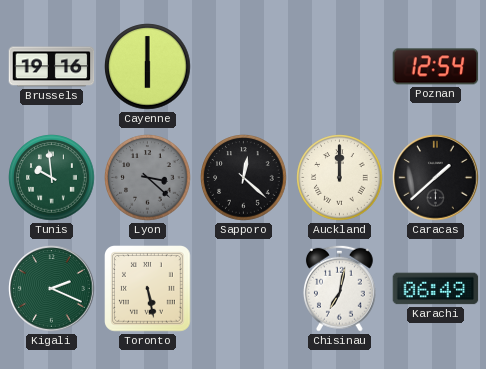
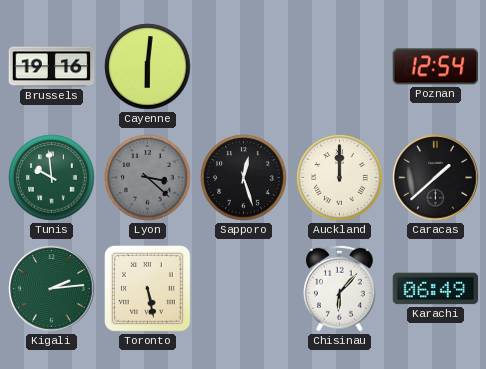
Cayenne: 6:00 -> 6:01 (148, 67)
Sapporo: 12:22 -> 12:27 (244, 178)
Kigali: 2:19 -> 2:14 (52, 289)
Chisinau: 7:02 -> 6:07 (339, 288)
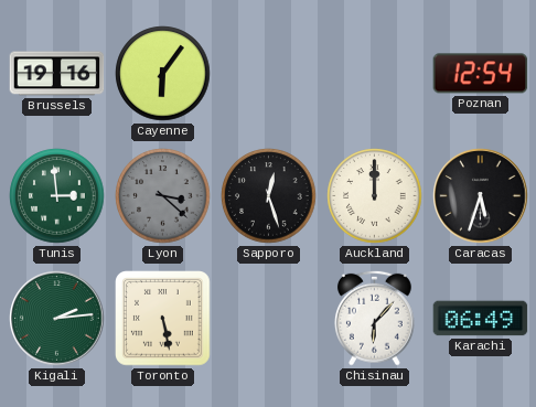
Cayenne: 6:01 -> 6:06 (163, 74)
Tunis: 9:59 -> 2:59 (57, 196)
Caracas: 1:38 -> 5:33 (481, 196)
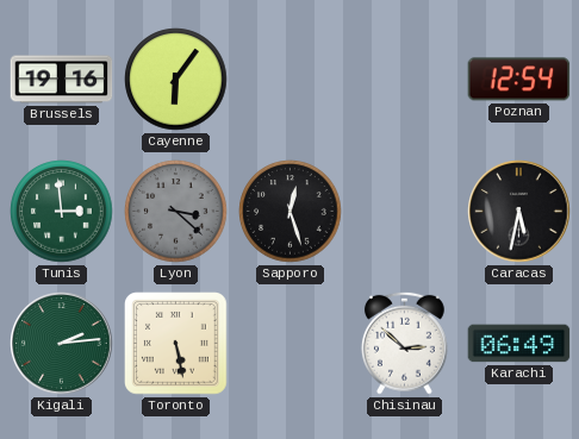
Auckland: 12:00 -> none (375, 196)
Caracas: 5:33 -> 5:32 (519, 212)
Chisinau: 6:07 -> 2:52 (404, 343)
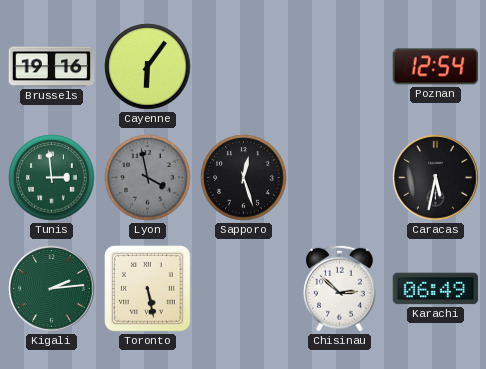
Lyon: 3:22 -> 3:58 (148, 178)
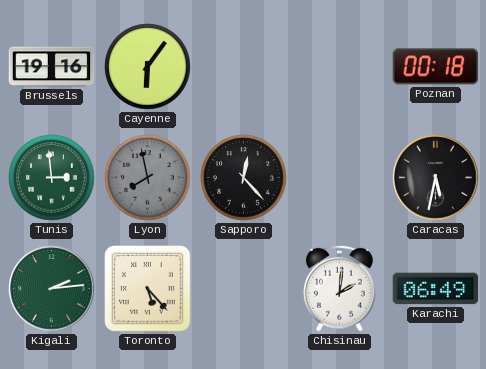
Poznan: 12:54 -> 00:18 (436, 67)
Lyon: 3:58 -> 7:58 (148, 178)
Sapporo: 12:27 -> 12:23 (244, 178)
Toronto: 5:28 -> 5:23 (148, 289)
Chisinau: 2:52 -> 2:01 (339, 288)
